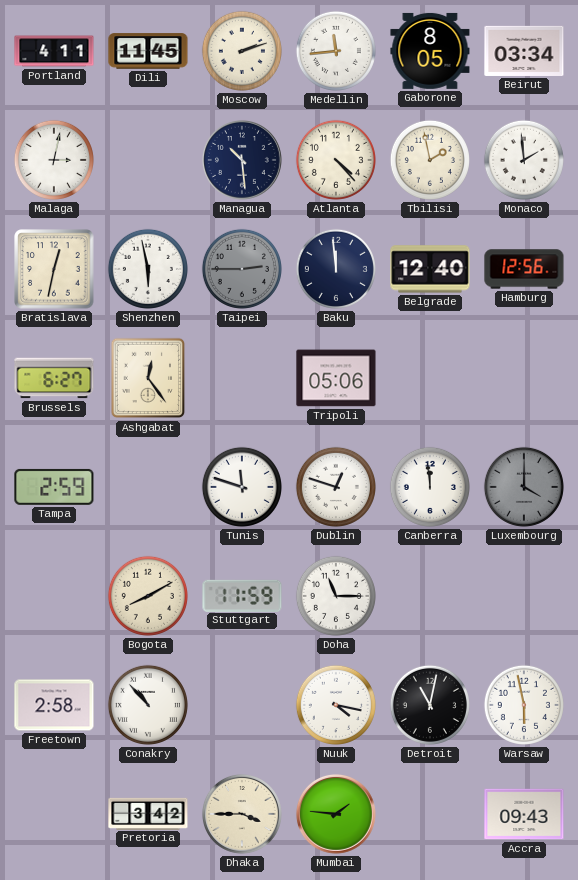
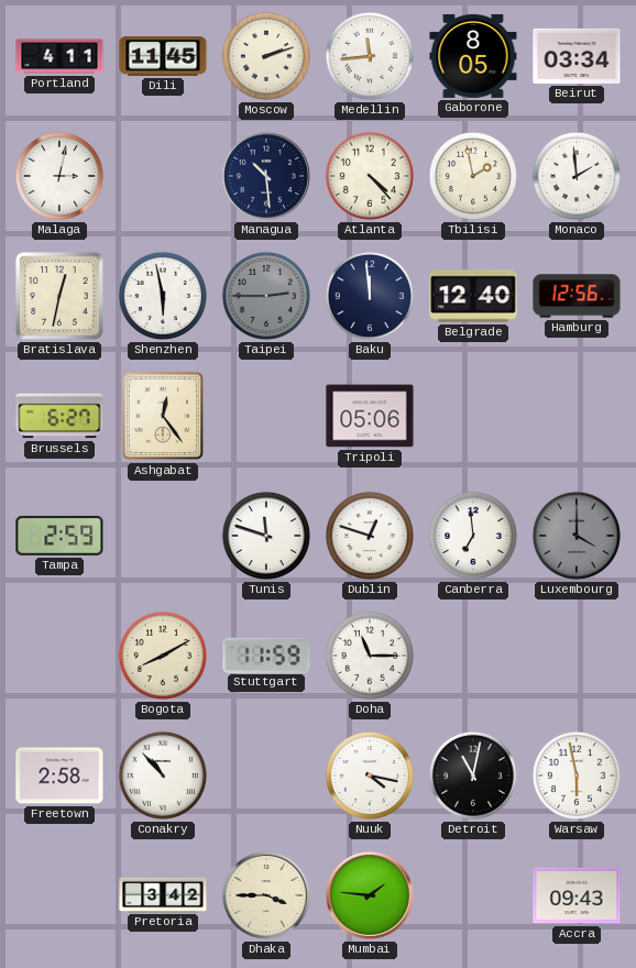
Canberra: 11:59 -> 6:59 (473, 536)
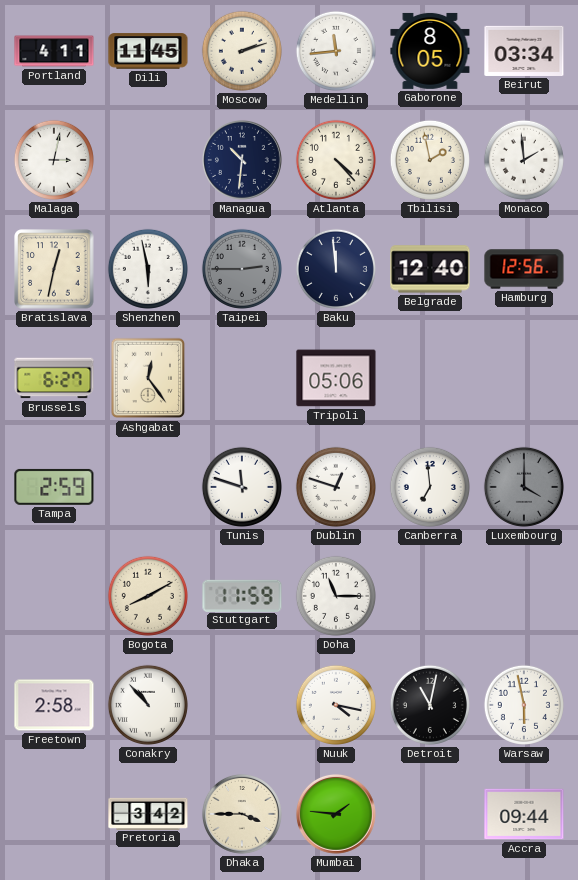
Managua: 10:29 -> 10:31 (242, 160)
Accra: 09:43 -> 09:44 (524, 814)
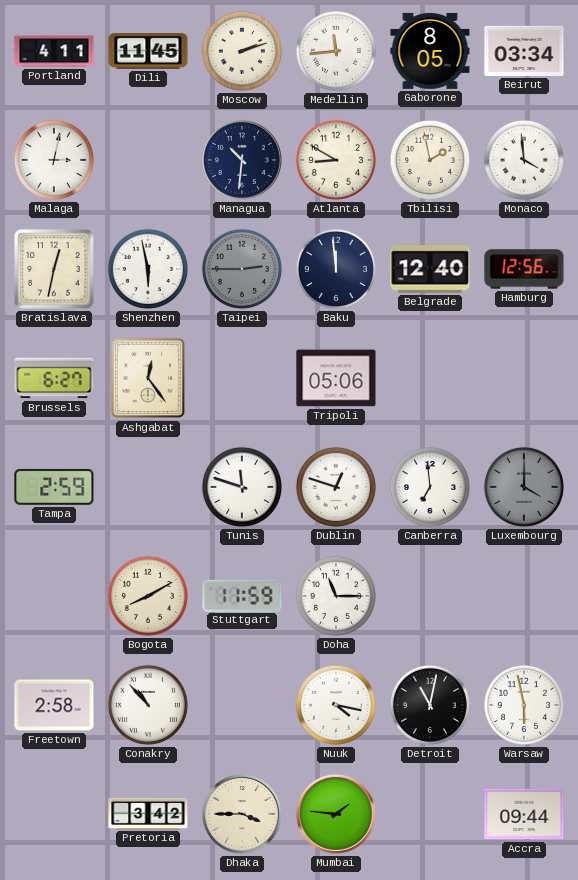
Atlanta: 4:23 -> 8:50 (336, 160)
Monaco: 1:59 -> 3:59 (524, 160)
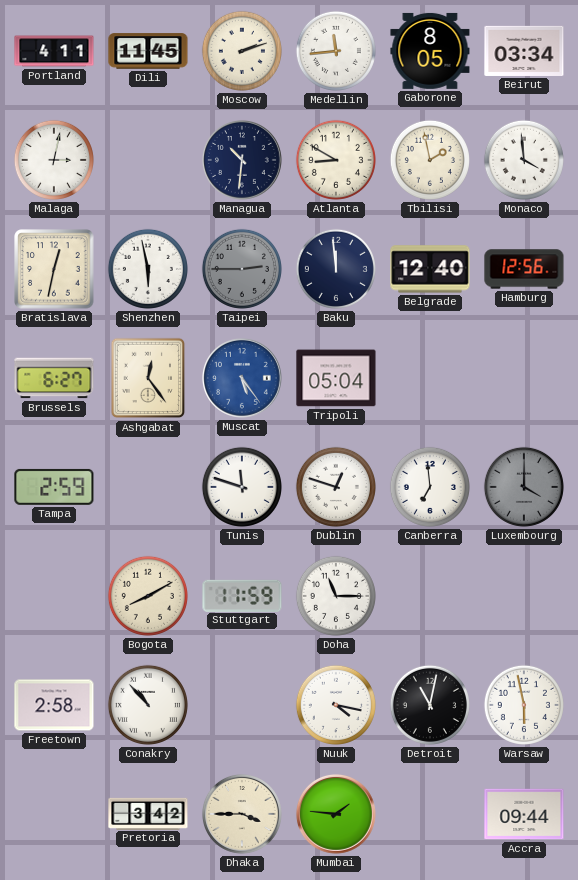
Muscat: none -> 5:24 (242, 378)
Tripoli: 05:06 -> 05:04 (336, 378)
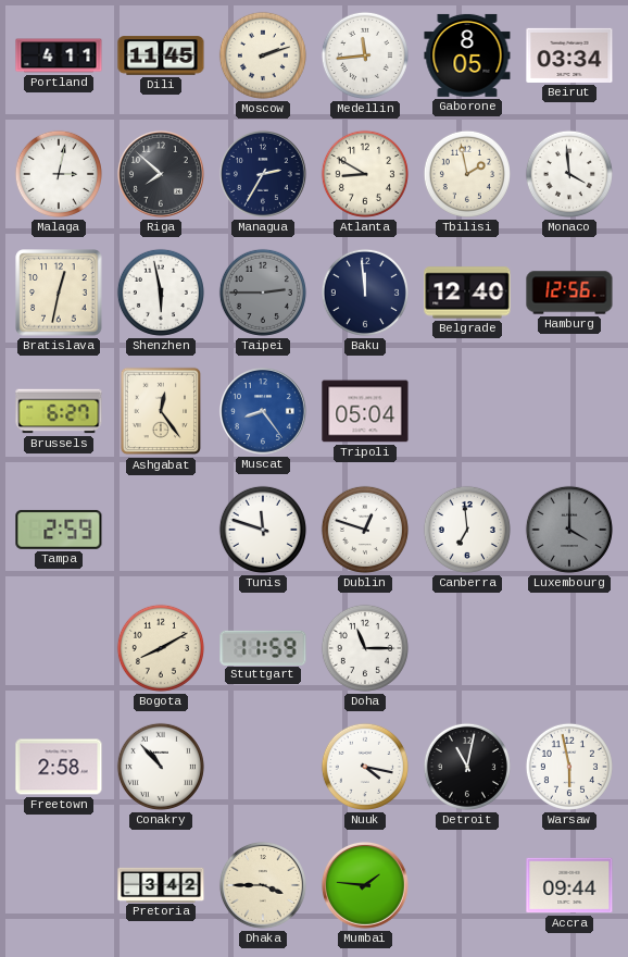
Riga: none -> 7:52 (161, 174)
Managua: 10:31 -> 2:35 (263, 174)
Muscat: 5:24 -> 8:24 (263, 411)
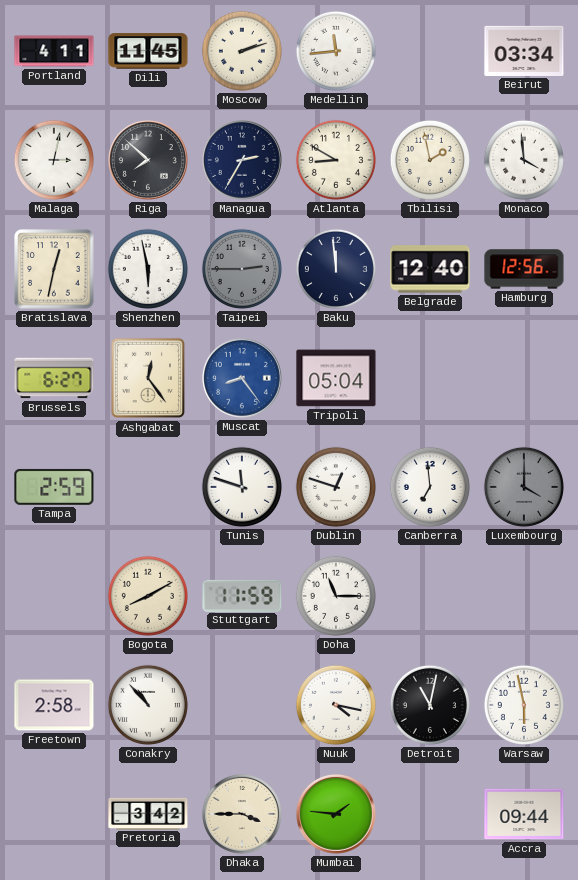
Gaborone: 8:05 -> none (467, 55)
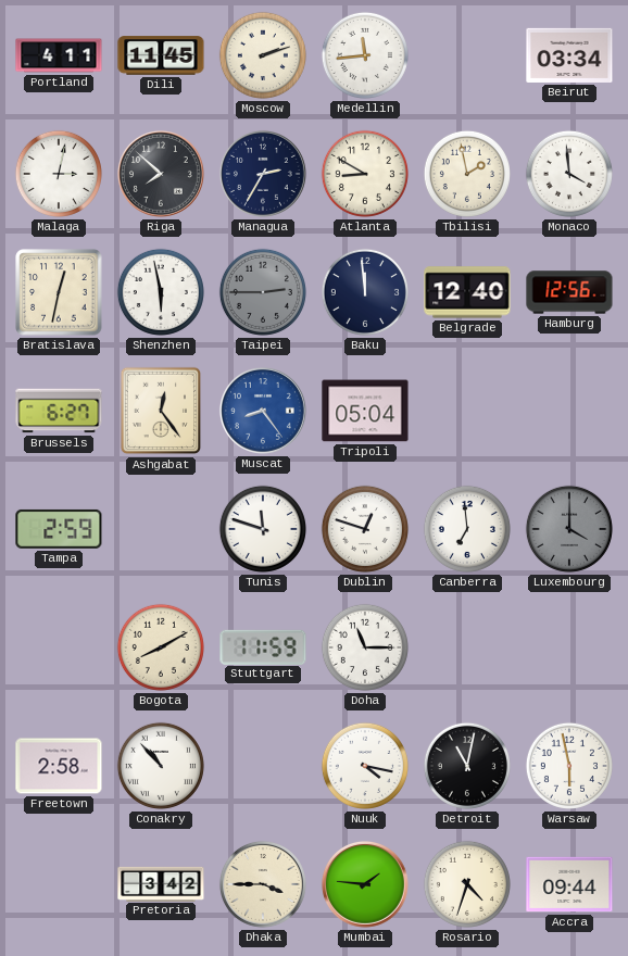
Rosario: none -> 4:33 (467, 884)
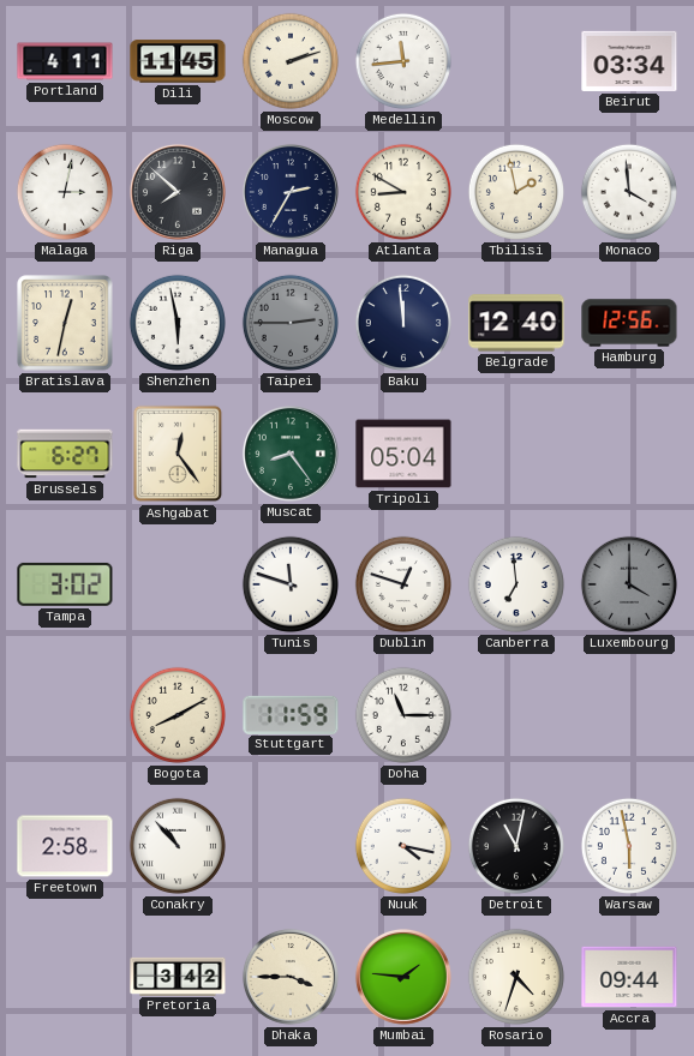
Muscat dial: blue -> green (291, 454)
Tampa: 2:59 -> 3:02 (65, 584)
